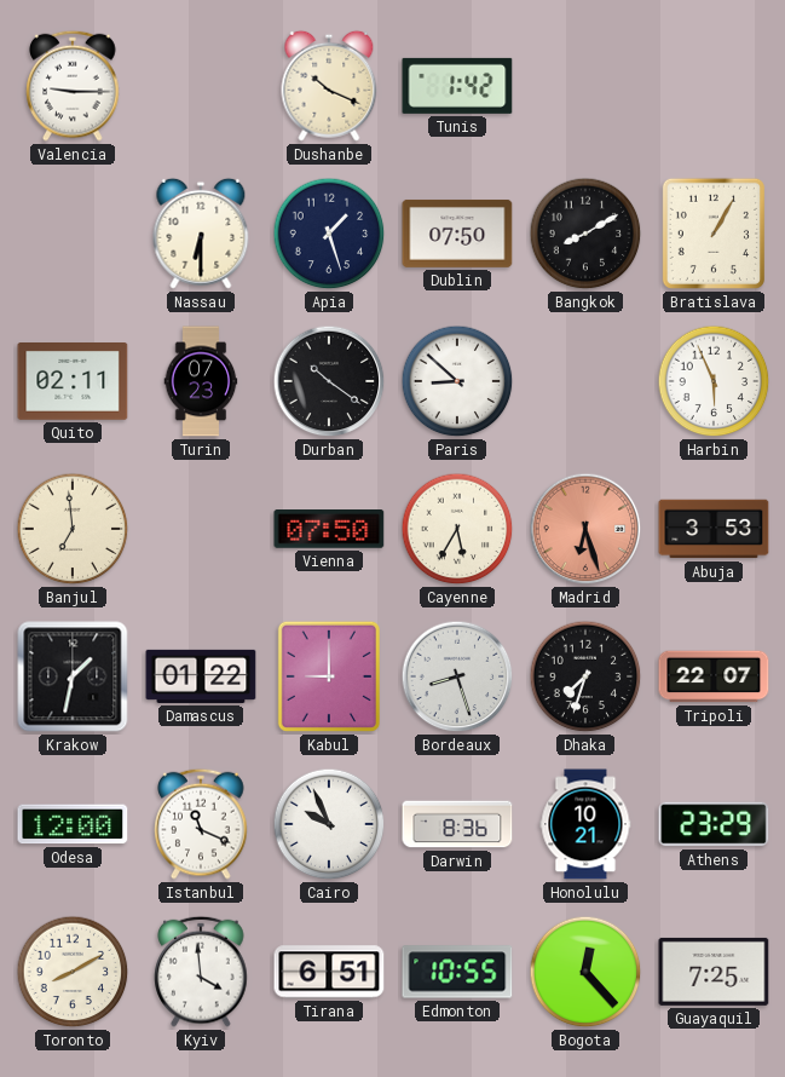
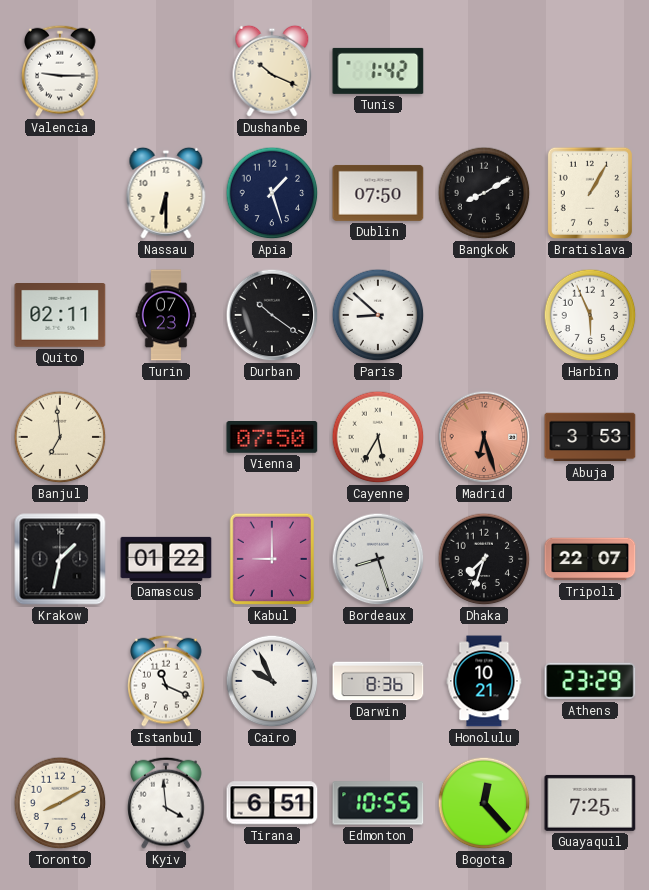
Odesa: 12:00 -> none (73, 824)
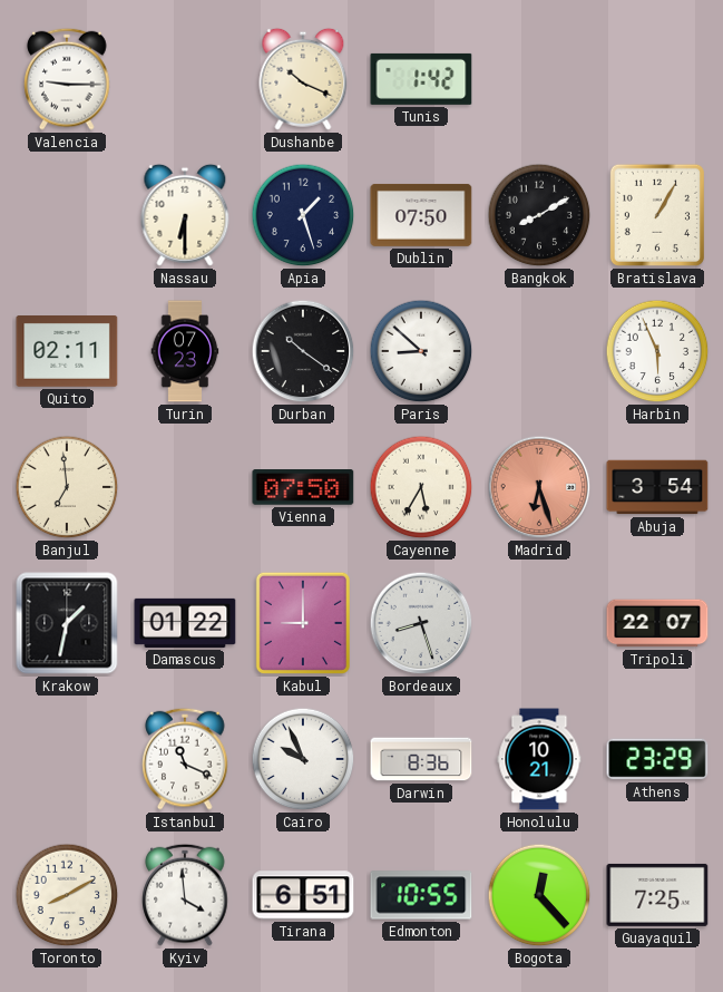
Abuja: 3:53 -> 3:54 (657, 487)
Dhaka: 7:33 -> none (484, 559)
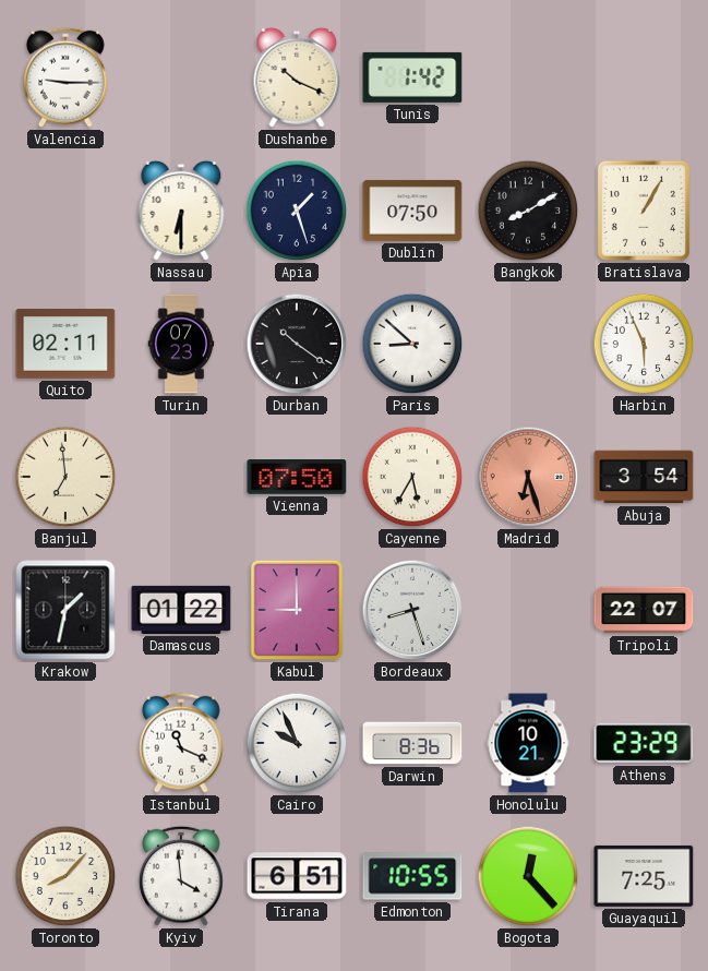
Toronto: 8:10 -> 8:07 (65, 876)
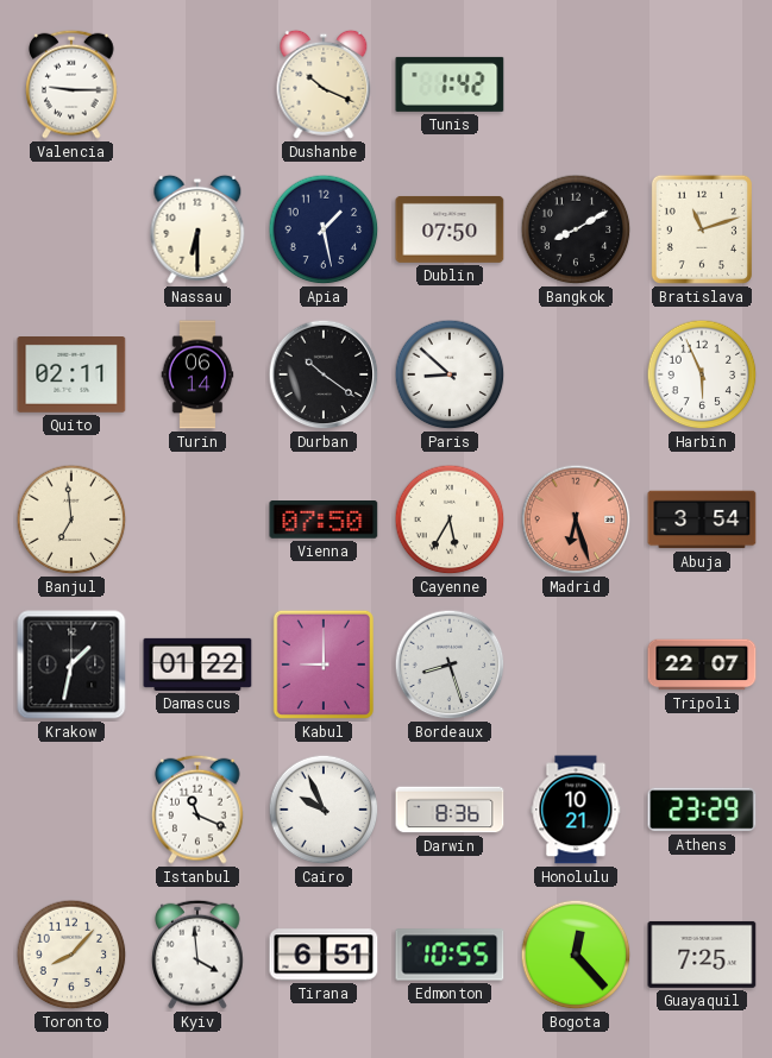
Apia: 1:27 -> 1:28 (324, 229)
Bratislava: 1:05 -> 11:12 (702, 229)
Turin: 07:23 -> 06:14 (197, 374)
